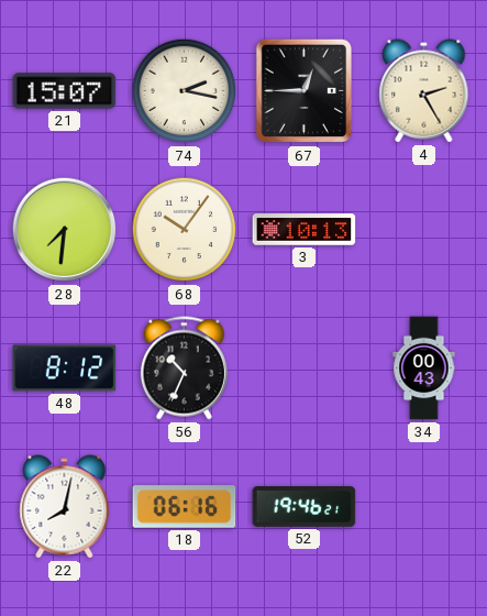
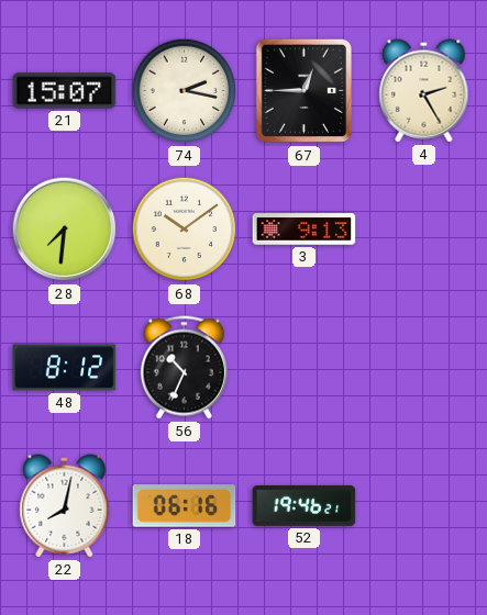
68: 10:06 -> 10:09 (185, 230)
3: 10:13 -> 9:13 (305, 230)
34: 00:43 -> none (424, 369)
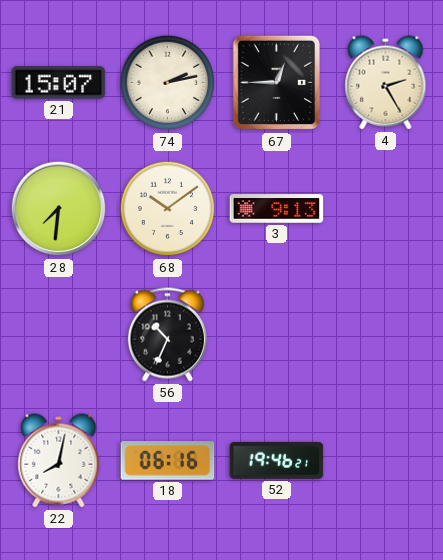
74: 2:17 -> 2:13 (168, 83)
48: 8:12 -> none (65, 368)
